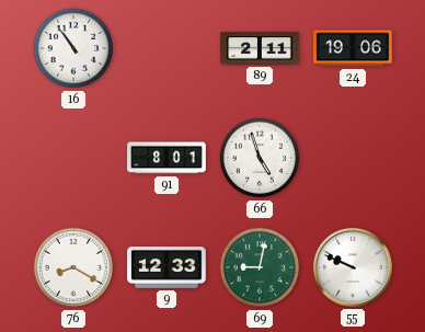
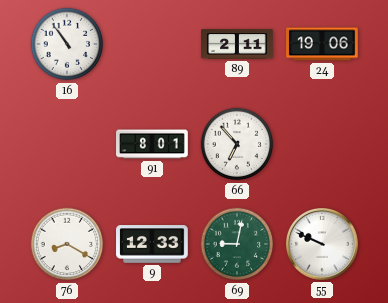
66: 4:57 -> 6:53 (237, 144)
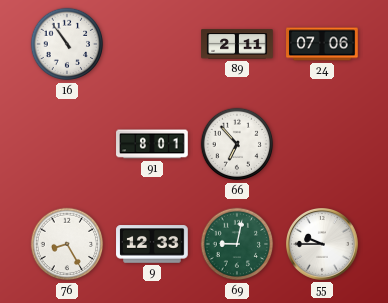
24: 19:06 -> 07:06 (322, 44)
76: 8:20 -> 8:25 (67, 244)
55: 9:49 -> 9:45 (323, 245)
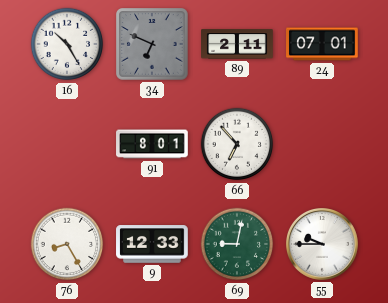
16: 10:54 -> 10:25 (67, 44)
34: none -> 6:49 (152, 44)
24: 07:06 -> 07:01 (322, 44)
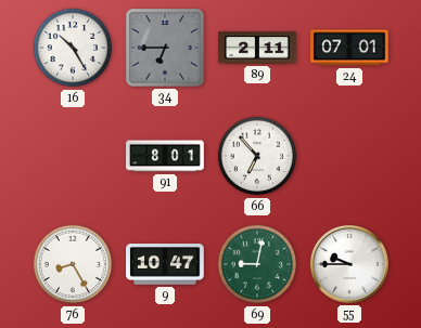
34: 6:49 -> 6:45 (165, 48)
9: 12:33 -> 10:47 (165, 264)
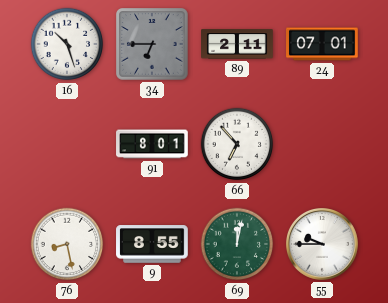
16: 10:25 -> 10:27 (67, 44)
76: 8:25 -> 8:28 (67, 244)
9: 10:47 -> 8:55 (152, 244)
69: 9:02 -> 12:02 (237, 244)
